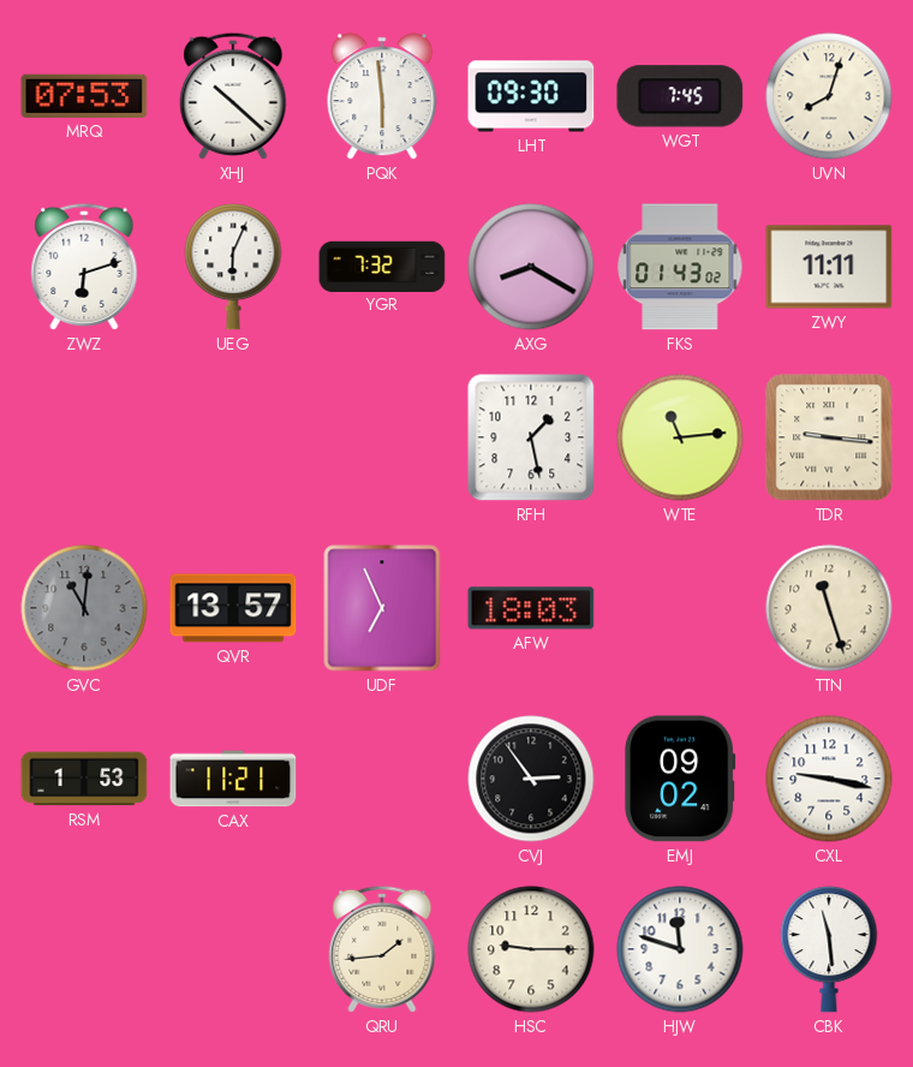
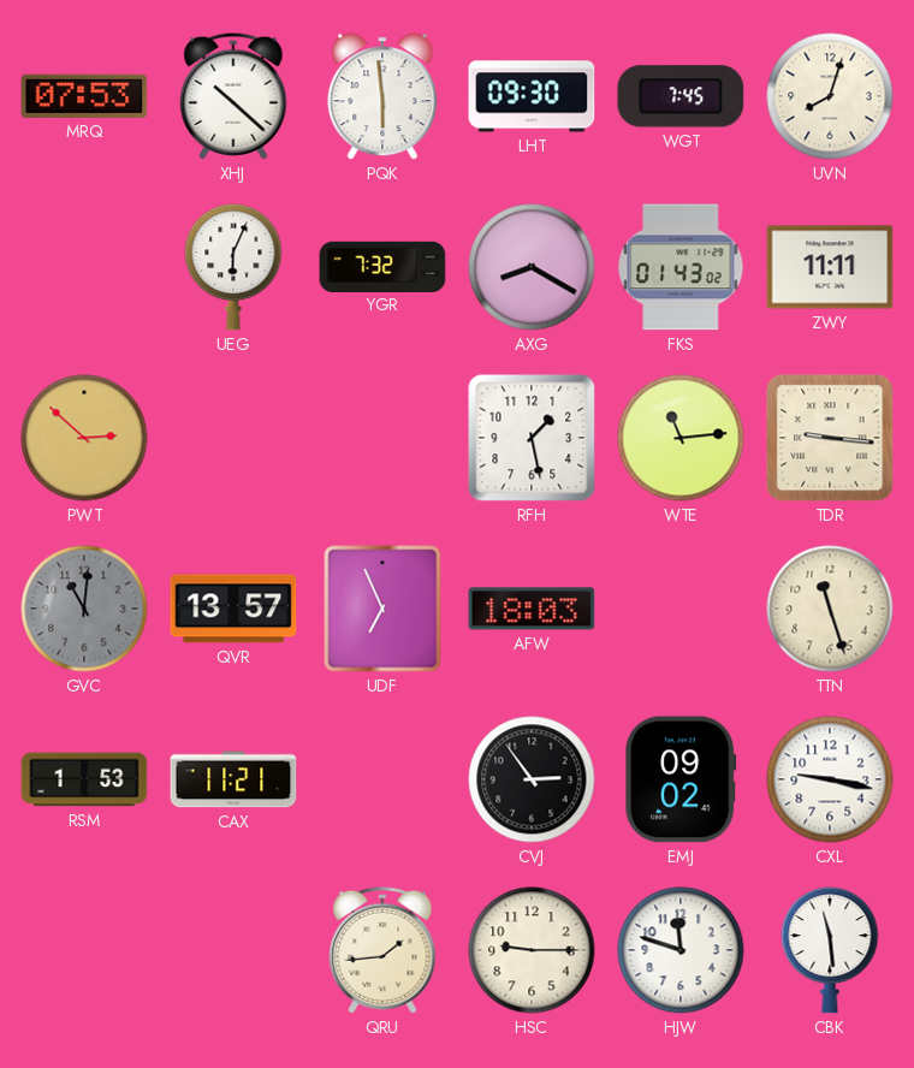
ZWZ: 6:12 -> none (84, 267)
PWT: none -> 2:52 (84, 438)
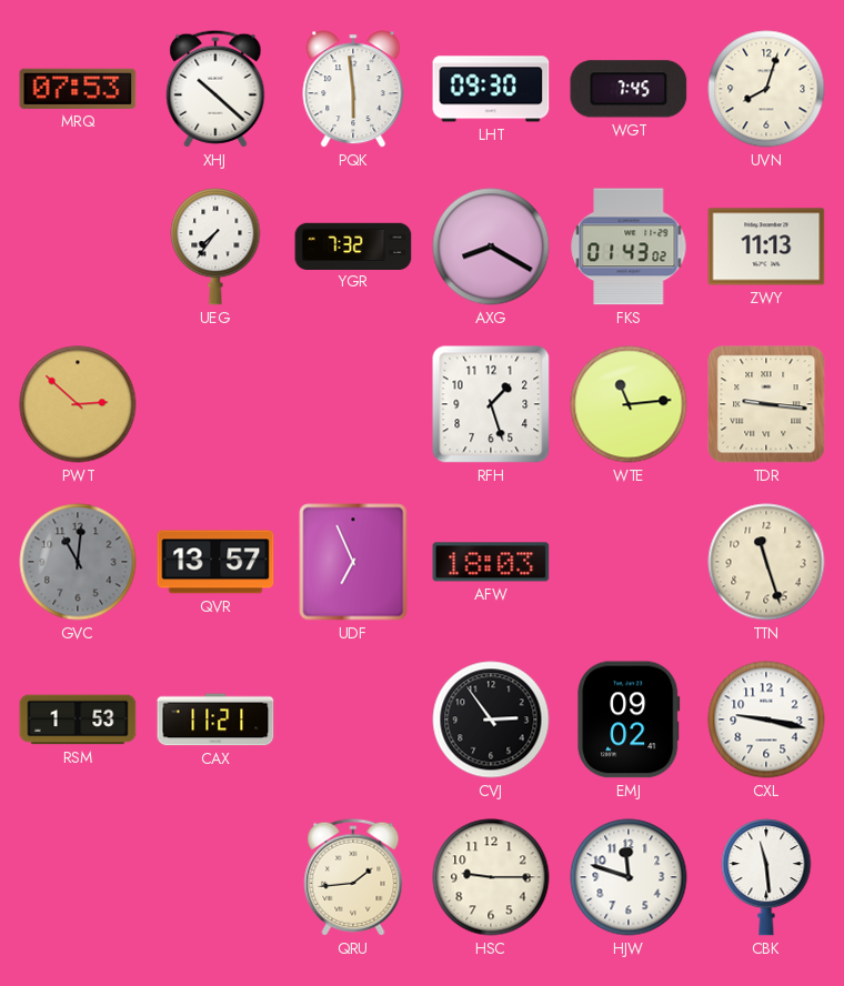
UEG: 6:04 -> 7:36 (215, 247)
ZWY: 11:11 -> 11:13 (766, 247)
RFH: 1:28 -> 1:27 (491, 404)
